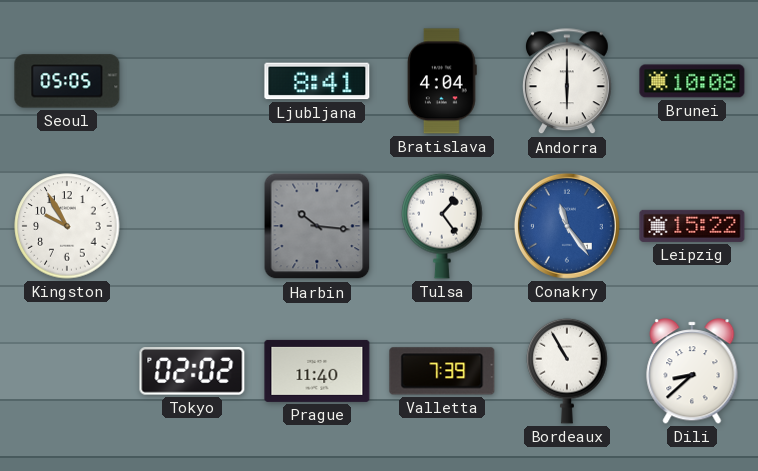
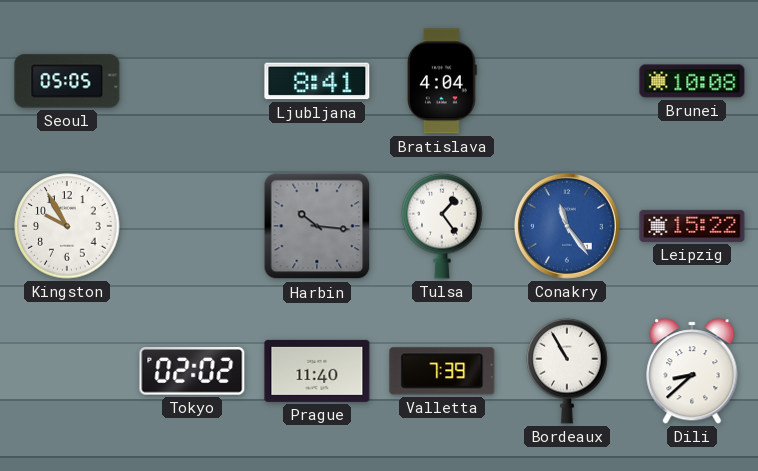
Andorra: 6:00 -> none (567, 82)
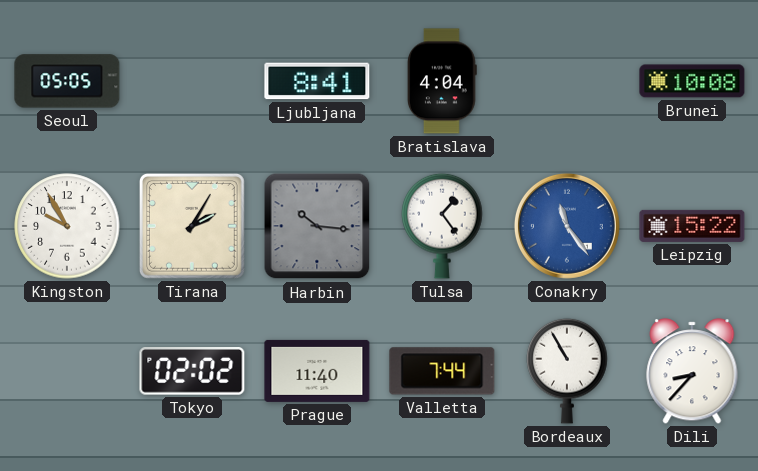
Tirana: none -> 2:05 (192, 226)
Valletta: 7:39 -> 7:44 (442, 371)
Dili: 8:38 -> 8:37 (692, 371)
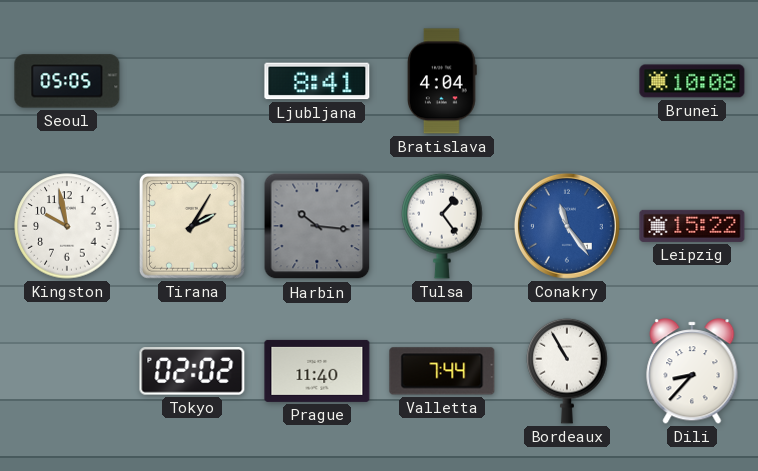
Kingston: 9:55 -> 9:58 (67, 226)
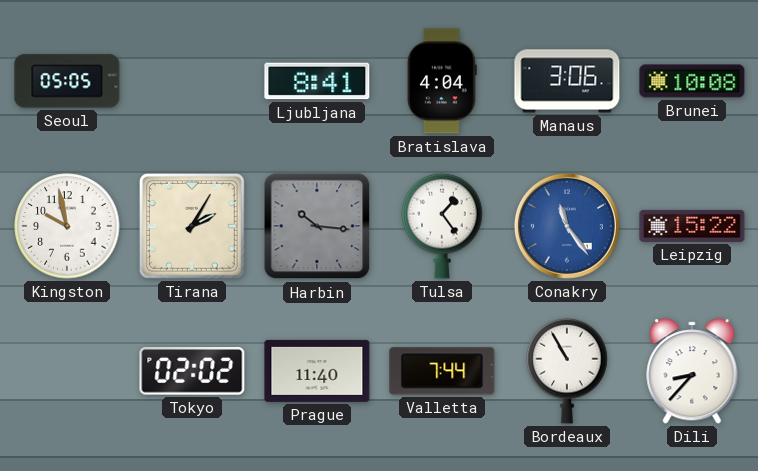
Manaus: none -> 3:06 (567, 81)
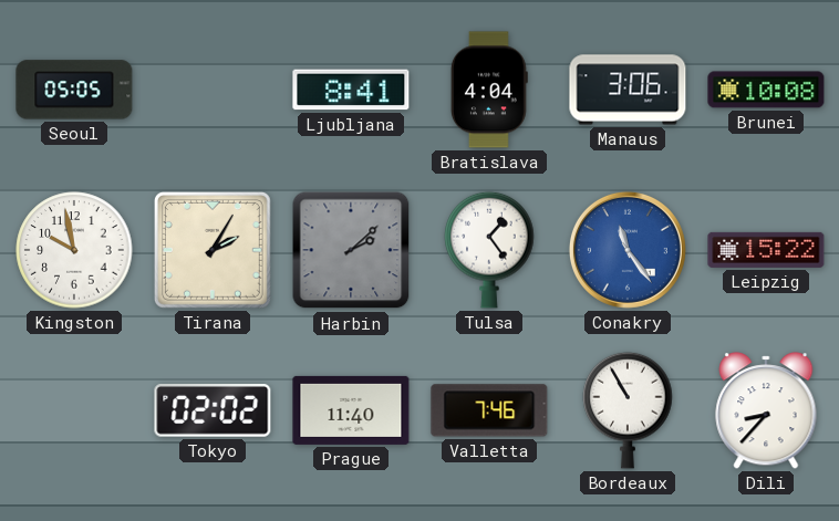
Harbin: 10:16 -> 2:08 (351, 250)
Valletta: 7:44 -> 7:46 (489, 410)
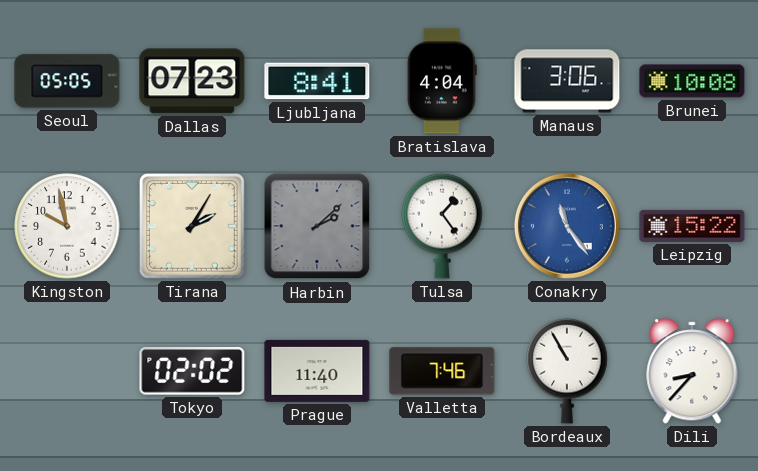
Dallas: none -> 07:23 (192, 81)
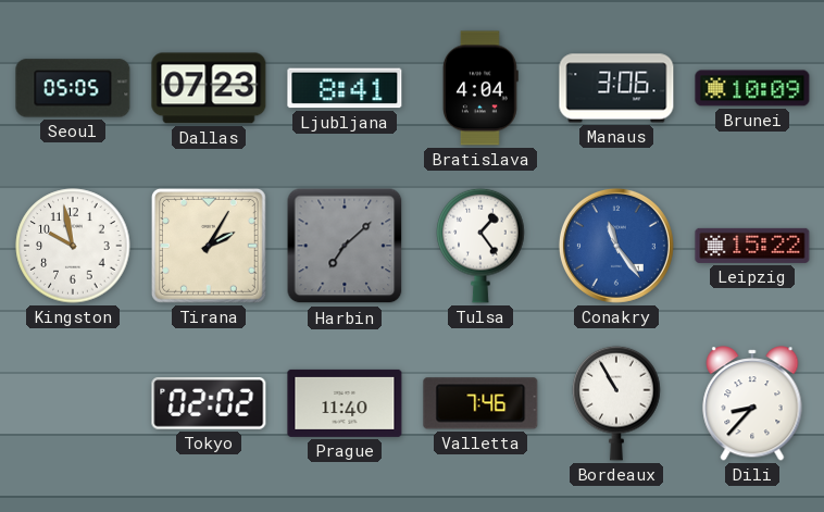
Brunei: 10:08 -> 10:09 (752, 88)
Harbin: 2:08 -> 7:08 (345, 246)
